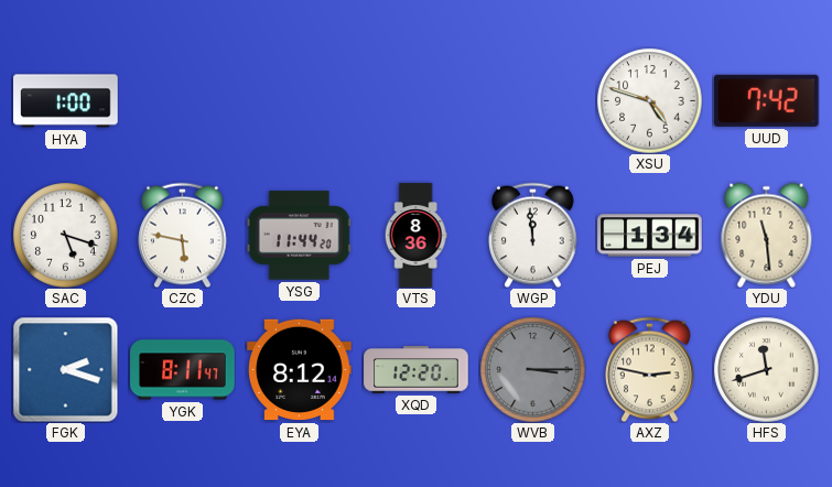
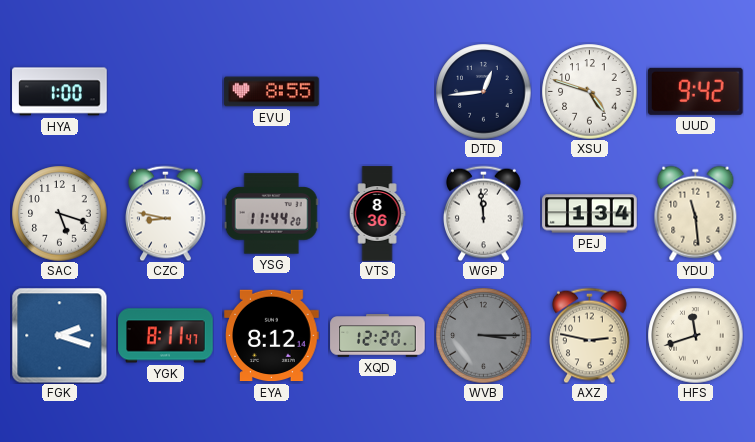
EVU: none -> 8:55 (272, 92)
DTD: none -> 12:44 (483, 91)
UUD: 7:42 -> 9:42 (695, 91)
CZC: 5:47 -> 8:47 (166, 213)
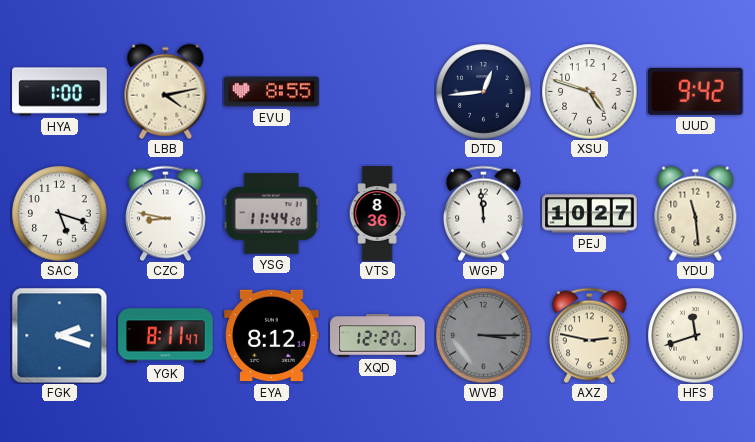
LBB: none -> 4:13 (166, 91)
PEJ: 1:34 -> 10:27 (590, 214)
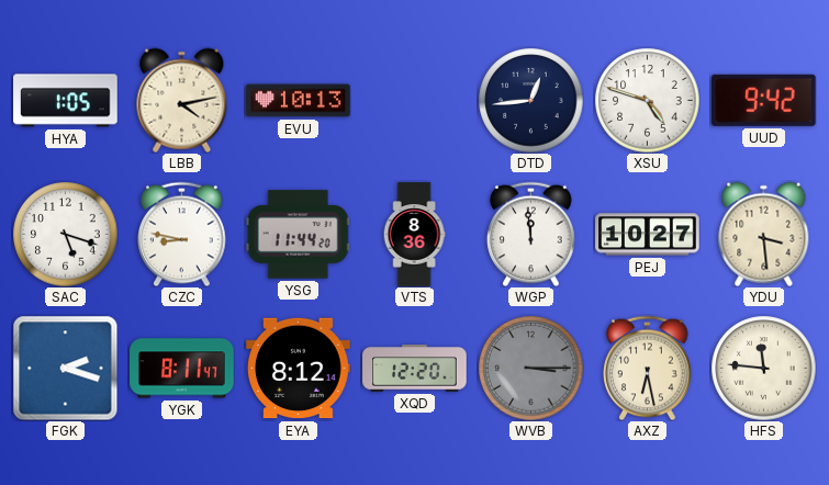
HYA: 1:00 -> 1:05 (66, 101)
EVU: 8:55 -> 10:13 (299, 101)
YDU: 11:29 -> 3:29 (764, 234)
AXZ: 2:47 -> 6:28 (648, 368)
HFS: 11:42 -> 11:46 (763, 368)
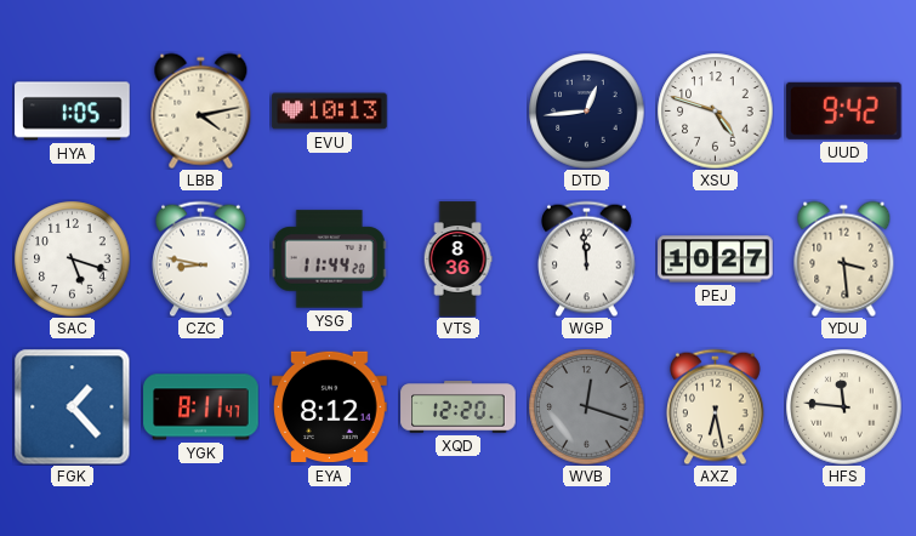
FGK: 2:18 -> 1:23 (72, 406)
WVB: 3:15 -> 12:18 (586, 406)
